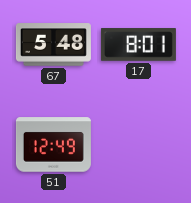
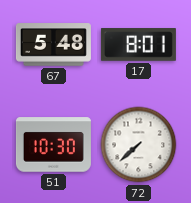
51: 12:49 -> 10:30 (53, 145)
72: none -> 7:38 (139, 145)
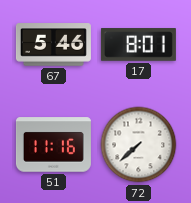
67: 5:48 -> 5:46 (53, 45)
51: 10:30 -> 11:16 (53, 145)
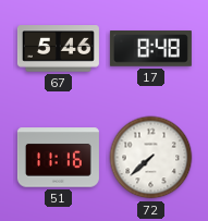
17: 8:01 -> 8:48 (150, 49)
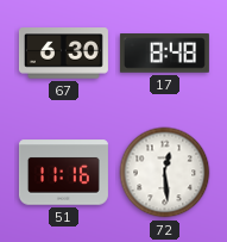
67: 5:46 -> 6:30 (63, 54)
72: 7:38 -> 12:29 (165, 173)
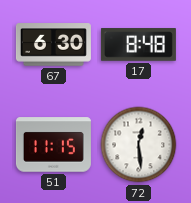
51: 11:16 -> 11:15 (53, 145)
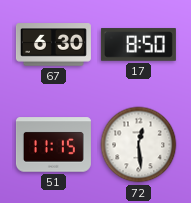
17: 8:48 -> 8:50 (138, 45)
